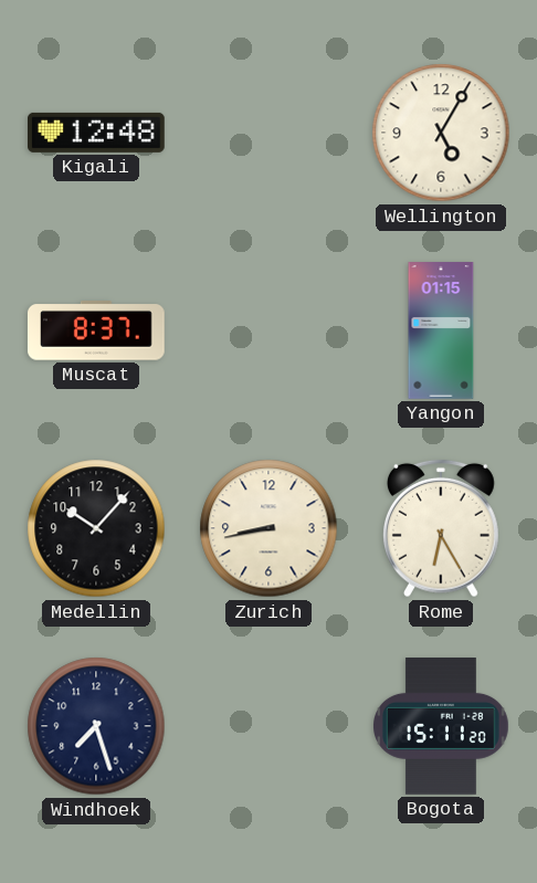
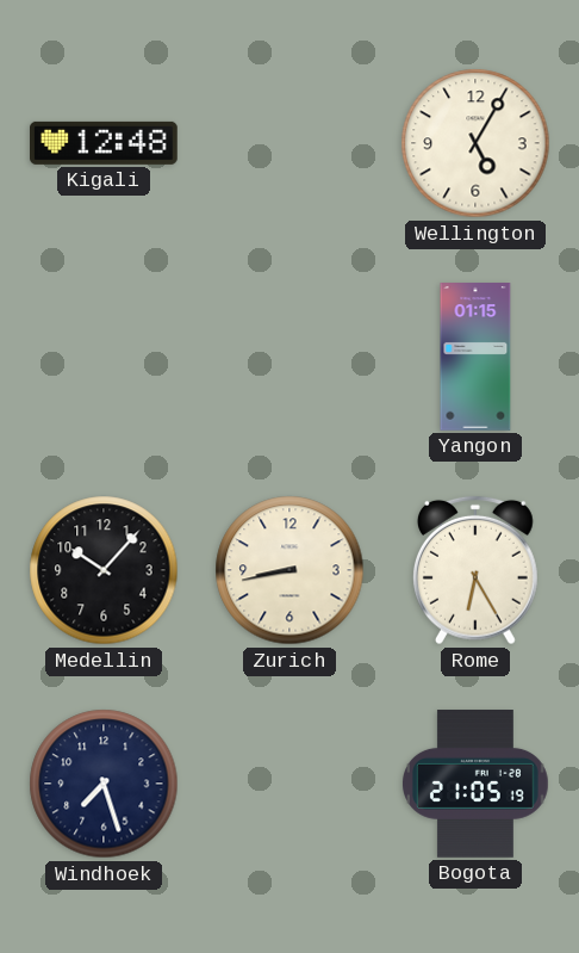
Muscat: 8:37 -> none (96, 330)
Bogota: 15:11 -> 21:05 (477, 785)
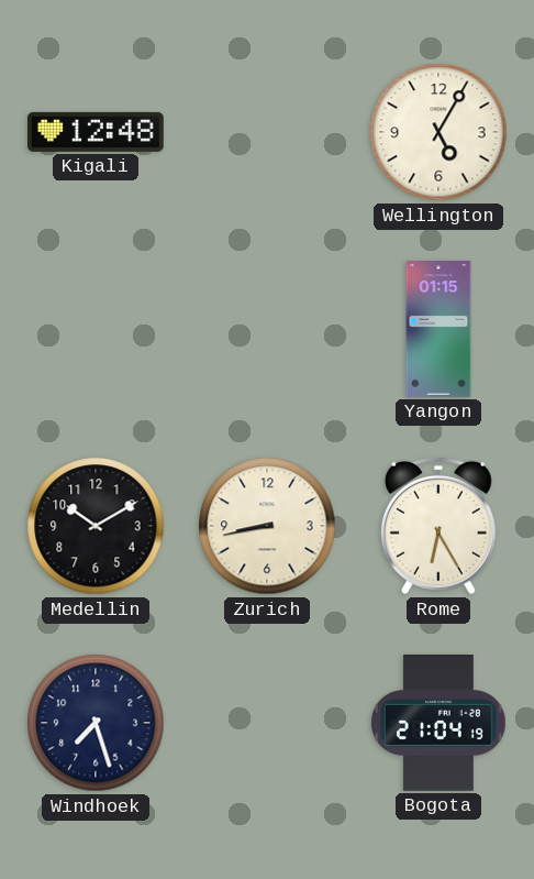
Medellin: 10:07 -> 10:10 (96, 526)
Bogota: 21:05 -> 21:04 (440, 724)
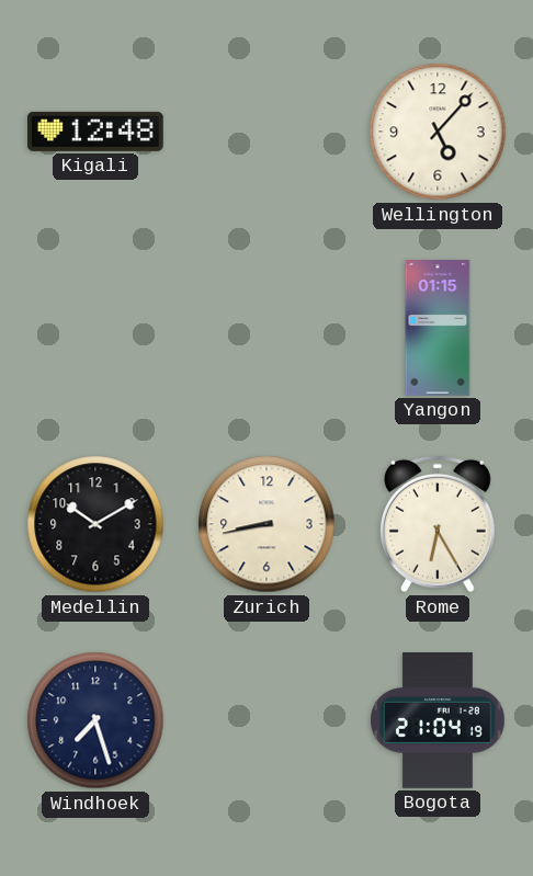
Wellington: 5:05 -> 5:07 (438, 132)
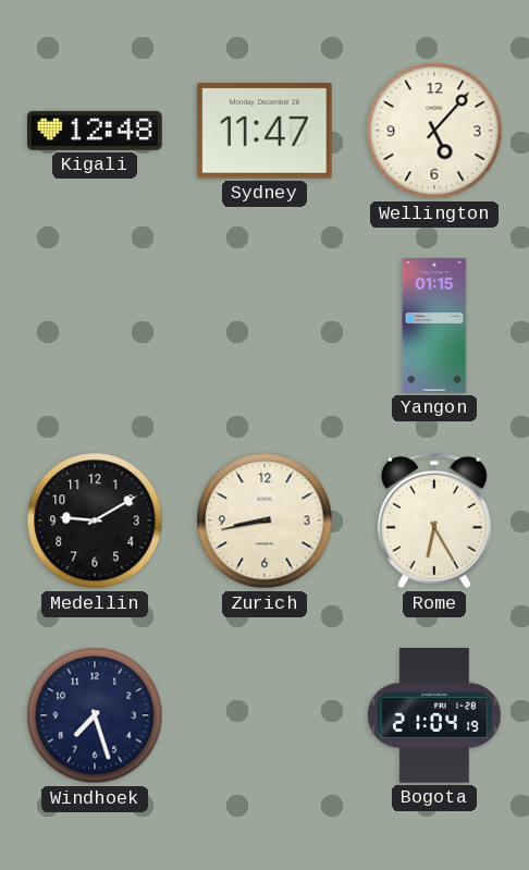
Sydney: none -> 11:47 (264, 131)
Medellin: 10:10 -> 9:10 (95, 520)
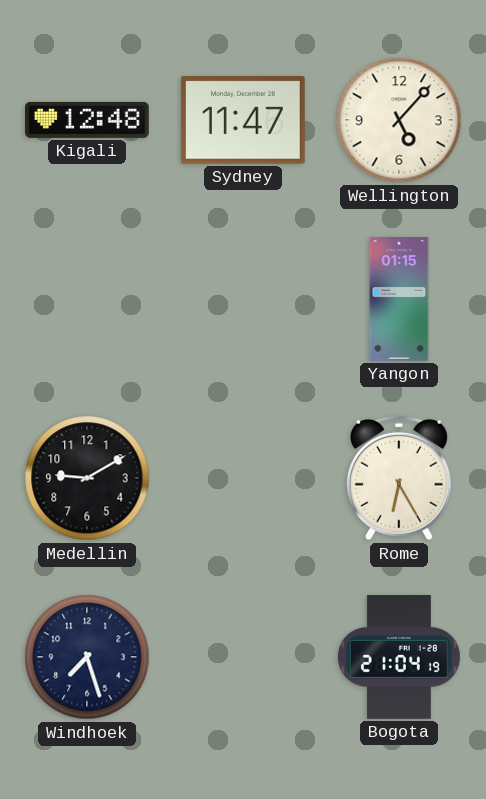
Zurich: 8:43 -> none (264, 520)
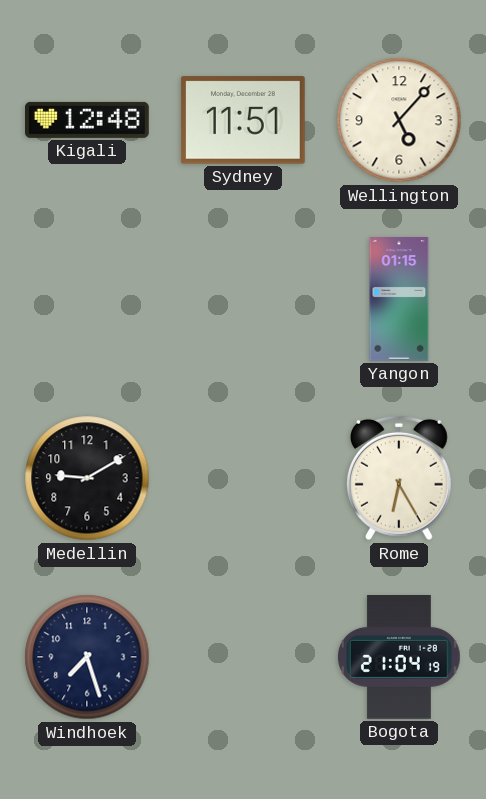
Sydney: 11:47 -> 11:51 (243, 120)
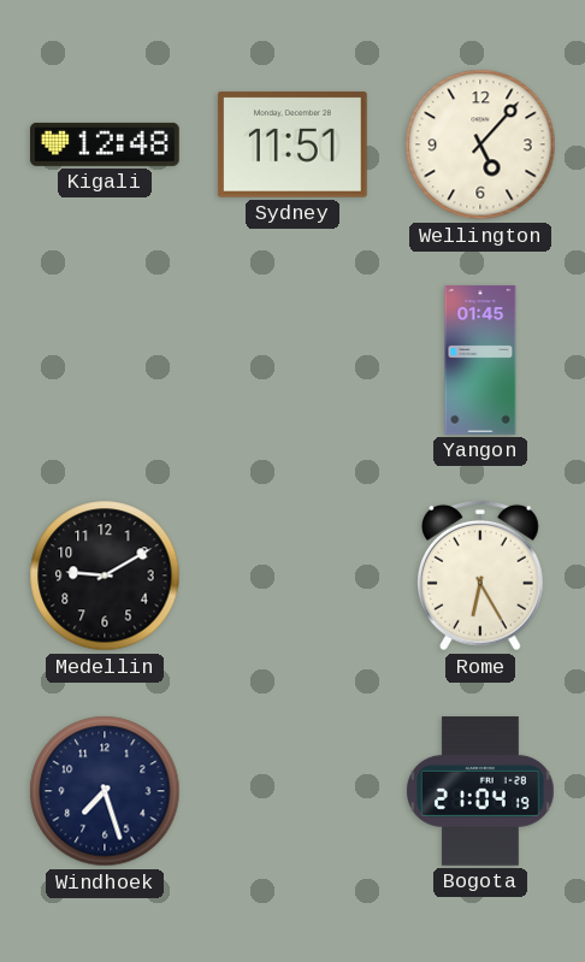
Yangon: 01:15 -> 01:45 (480, 360)
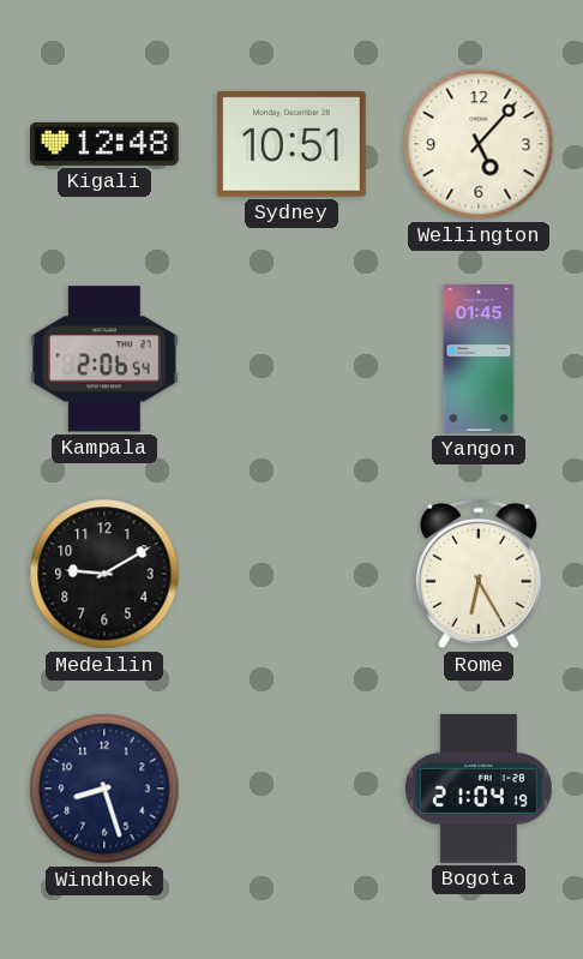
Sydney: 11:51 -> 10:51 (291, 144)
Kampala: none -> 2:06 (104, 359)
Windhoek: 7:27 -> 8:27 (104, 789)
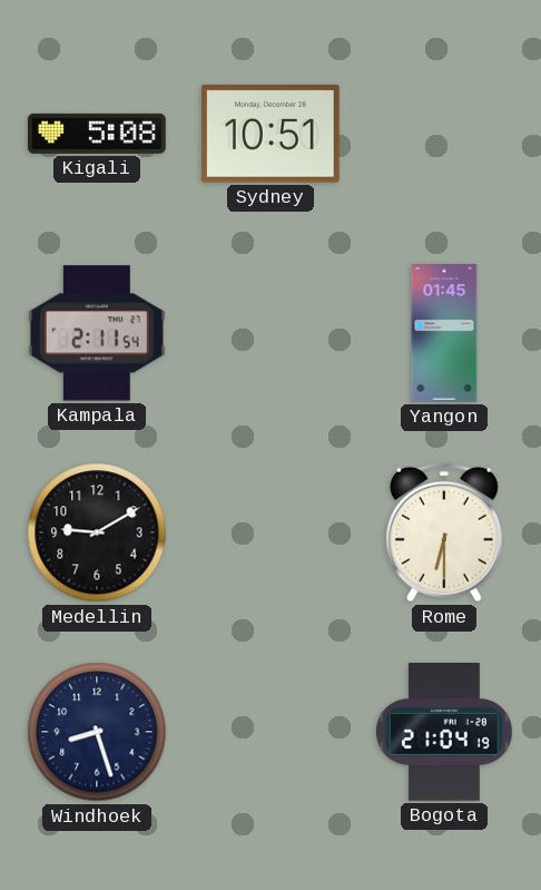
Kigali: 12:48 -> 5:08 (98, 134)
Wellington: 5:07 -> none (479, 144)
Kampala: 2:06 -> 2:11 (97, 333)
Rome: 6:25 -> 6:30 (444, 532)
